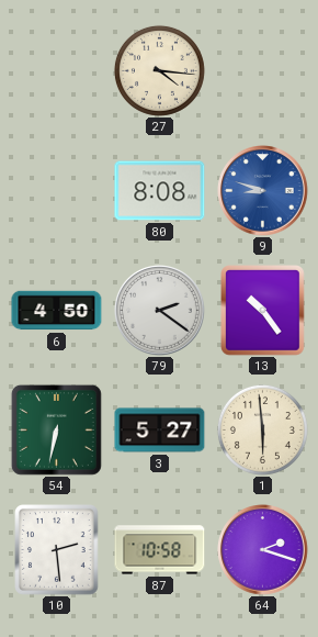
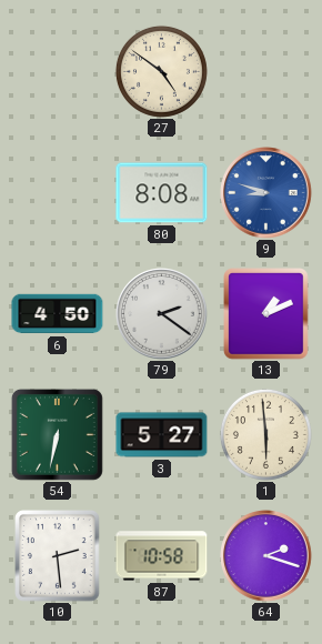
27: 4:16 -> 4:51 (161, 71)
13: 10:24 -> 1:11 (266, 314)
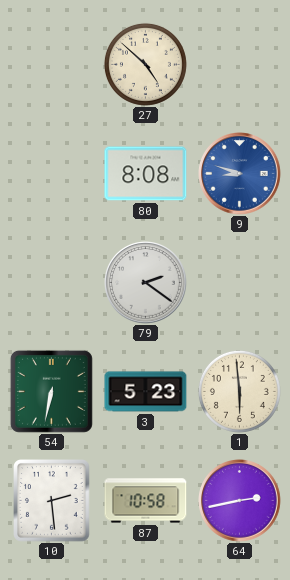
27: 4:51 -> 4:52 (145, 64)
6: 4:50 -> none (58, 314)
13: 1:11 -> none (266, 314)
3: 5:27 -> 5:23 (146, 392)
64: 2:18 -> 2:43 (240, 501)
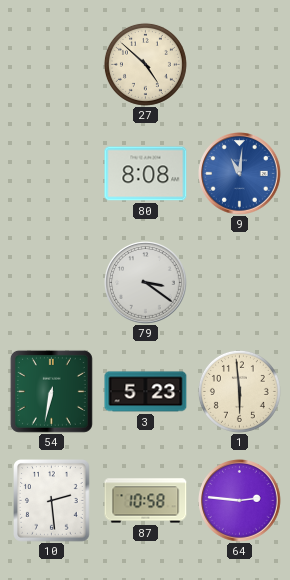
9: 8:48 -> 11:01 (240, 174)
79: 2:21 -> 3:21 (146, 283)
64: 2:43 -> 2:46 (240, 501)
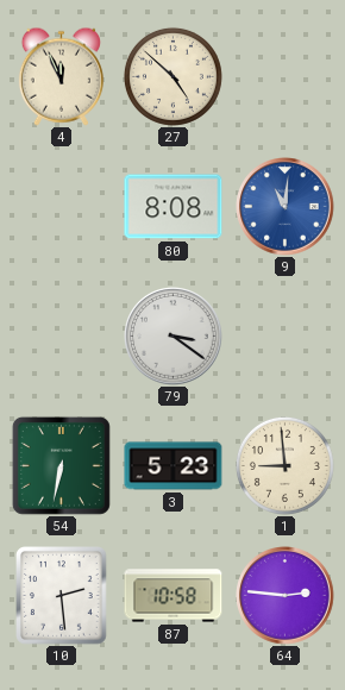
4: none -> 11:56 (61, 76)
1: 5:59 -> 8:59 (284, 465)
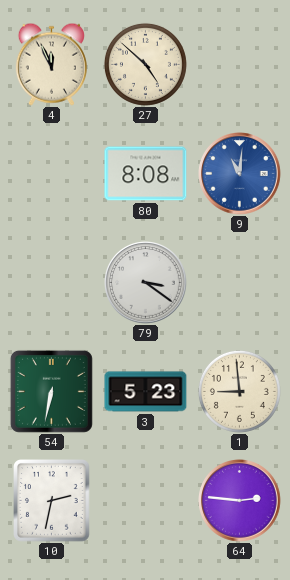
10: 2:29 -> 2:32 (52, 501)
87: 10:58 -> none (174, 596)
